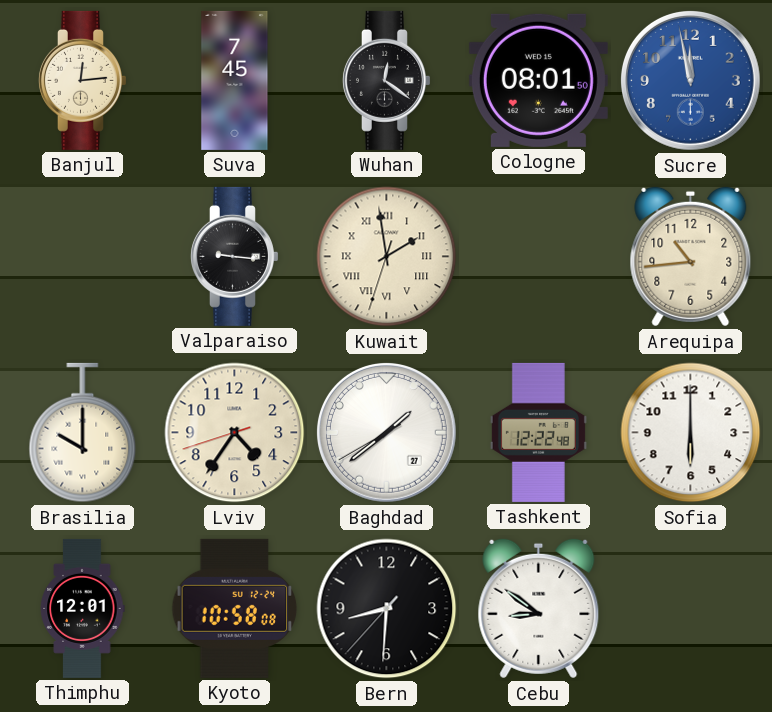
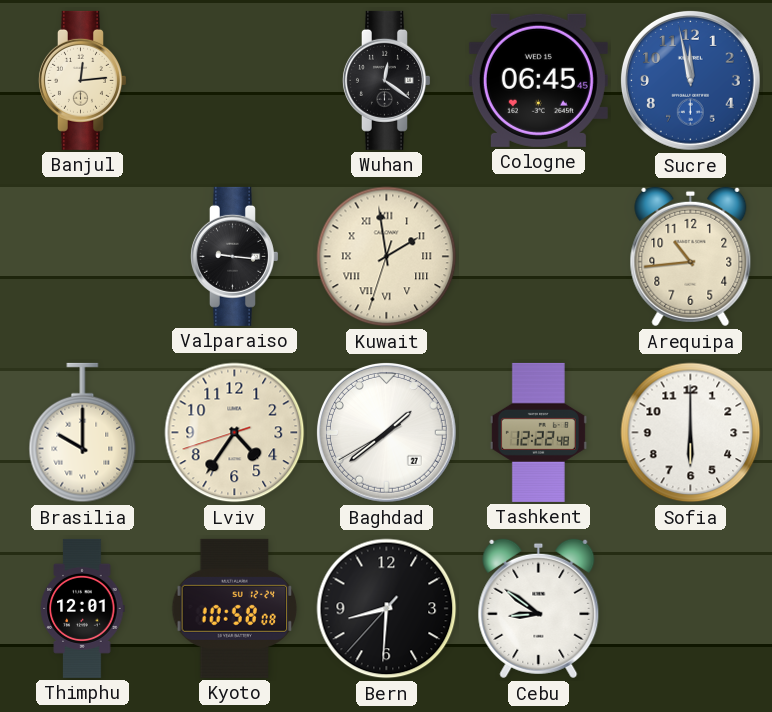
Suva: 7:45 -> none (235, 80)
Cologne: 08:01 -> 06:45 (538, 80)
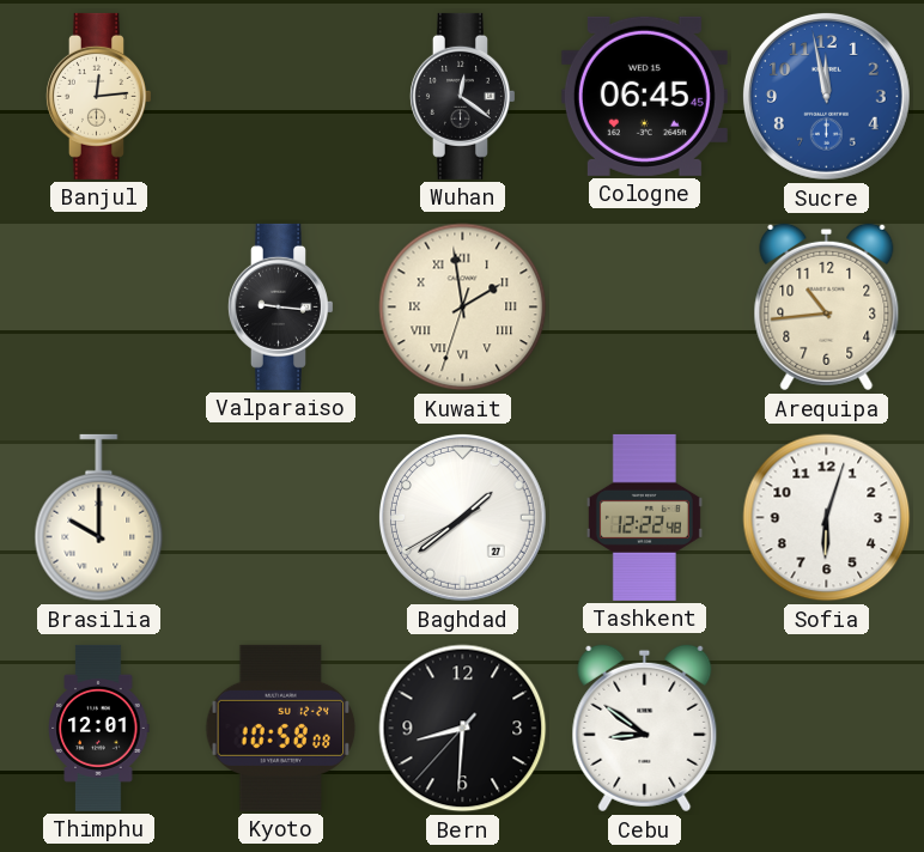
Lviv: 4:35 -> none (235, 433)
Sofia: 6:00 -> 6:03 (827, 518)
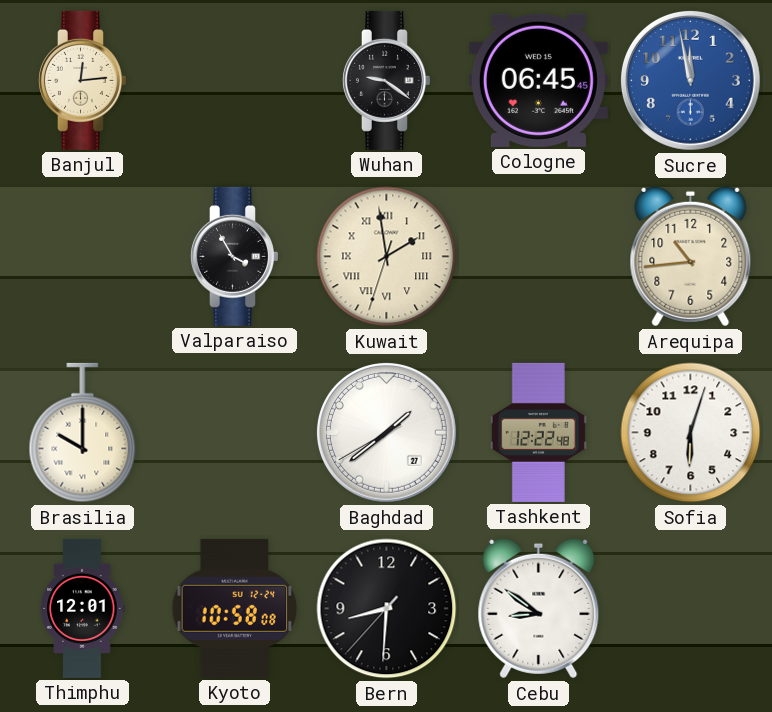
Wuhan: 12:21 -> 9:21 (386, 80)
Valparaiso: 9:16 -> 3:55 (234, 256)
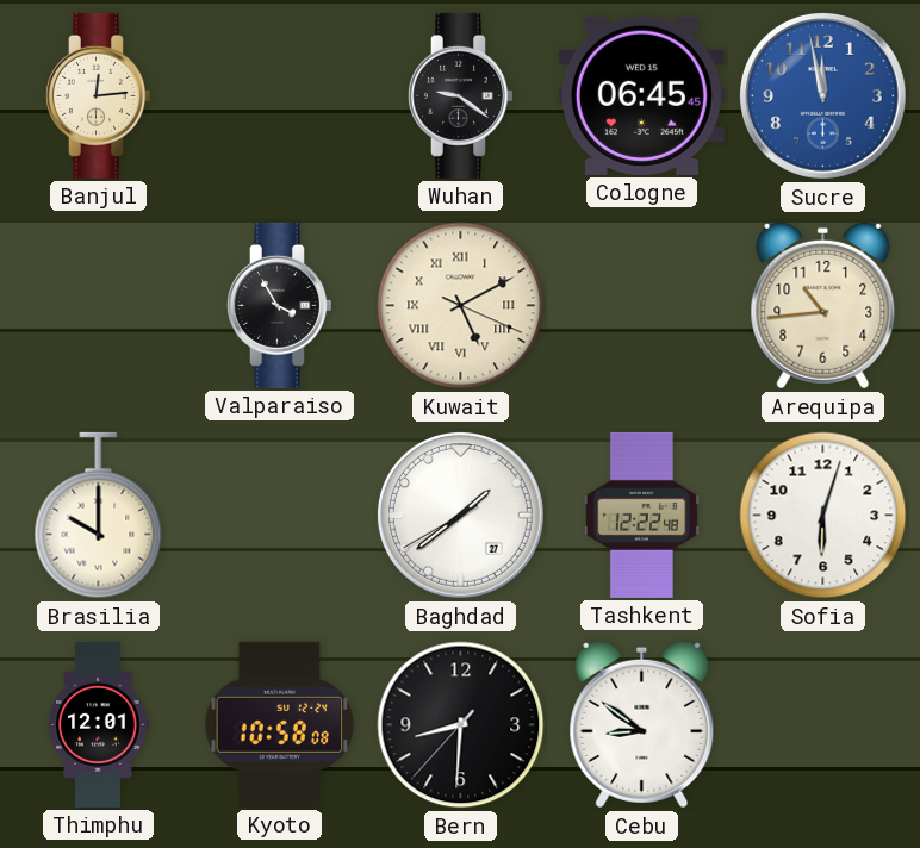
Kuwait: 1:58 -> 5:10 (461, 306)
